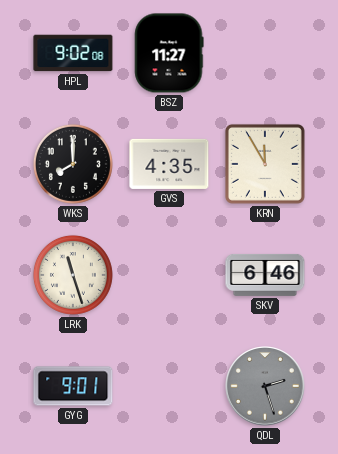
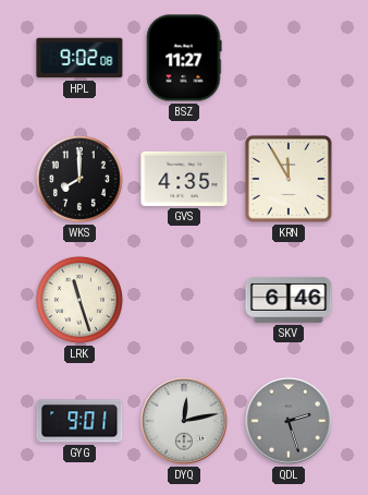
DYQ: none -> 12:13 (184, 421)
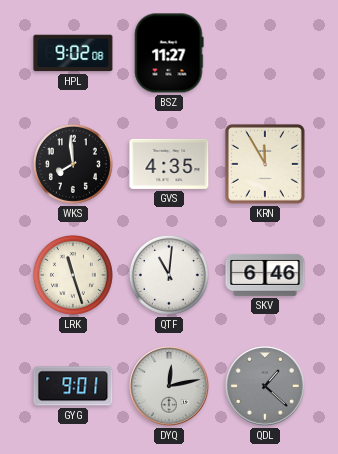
WKS: 8:00 -> 7:59 (73, 164)
QTF: none -> 11:01 (169, 275)
QDL: 2:27 -> 1:22 (265, 386)
